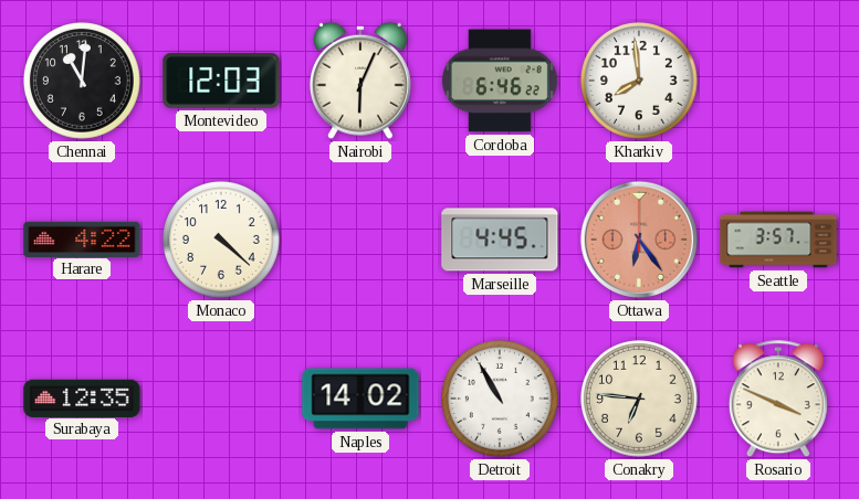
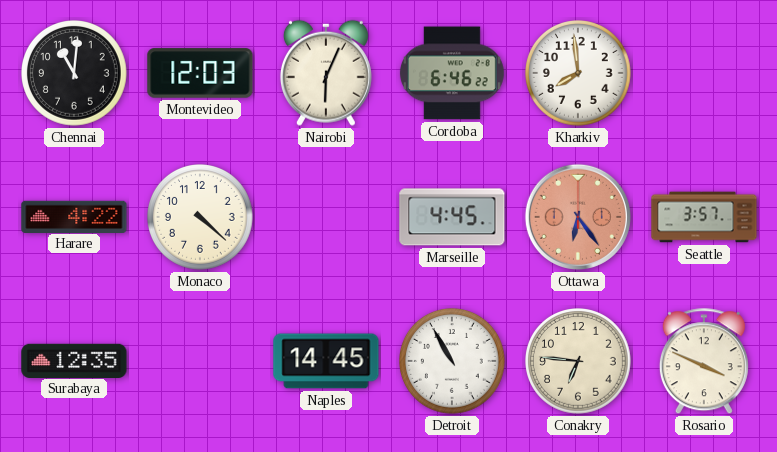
Naples: 14:02 -> 14:45 (326, 361)
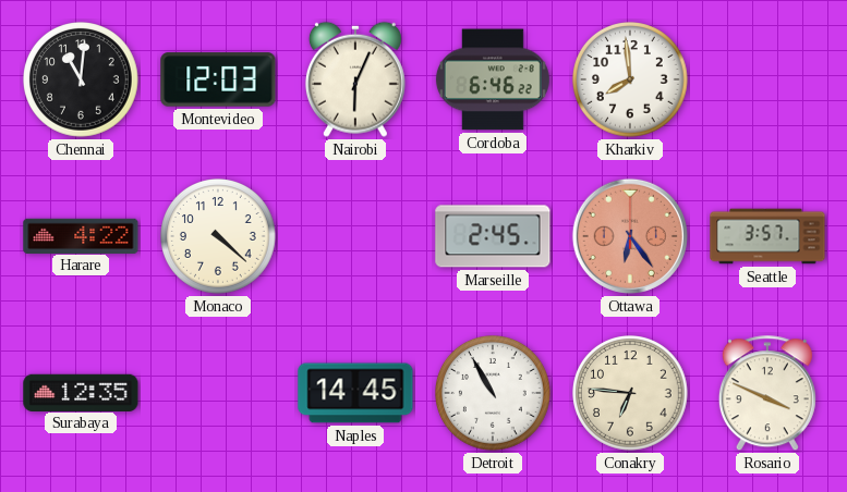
Marseille: 4:45 -> 2:45 (493, 236)
